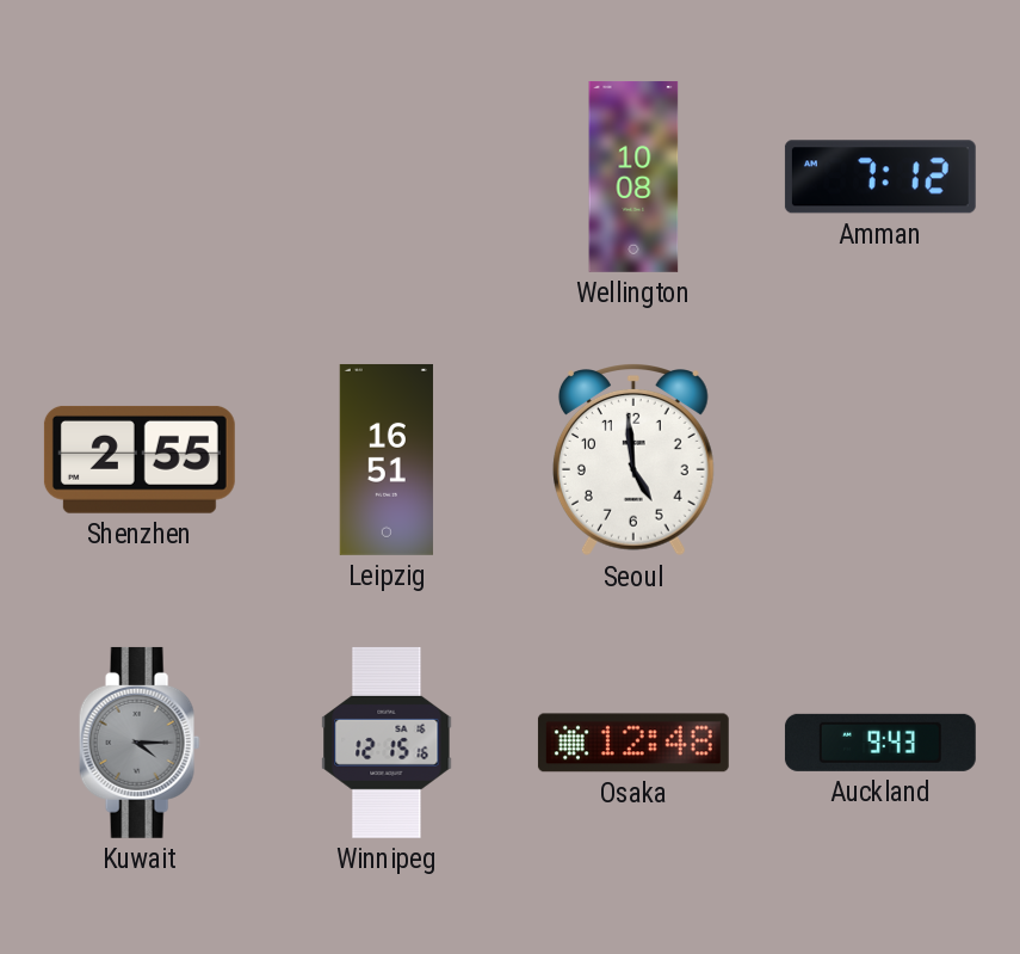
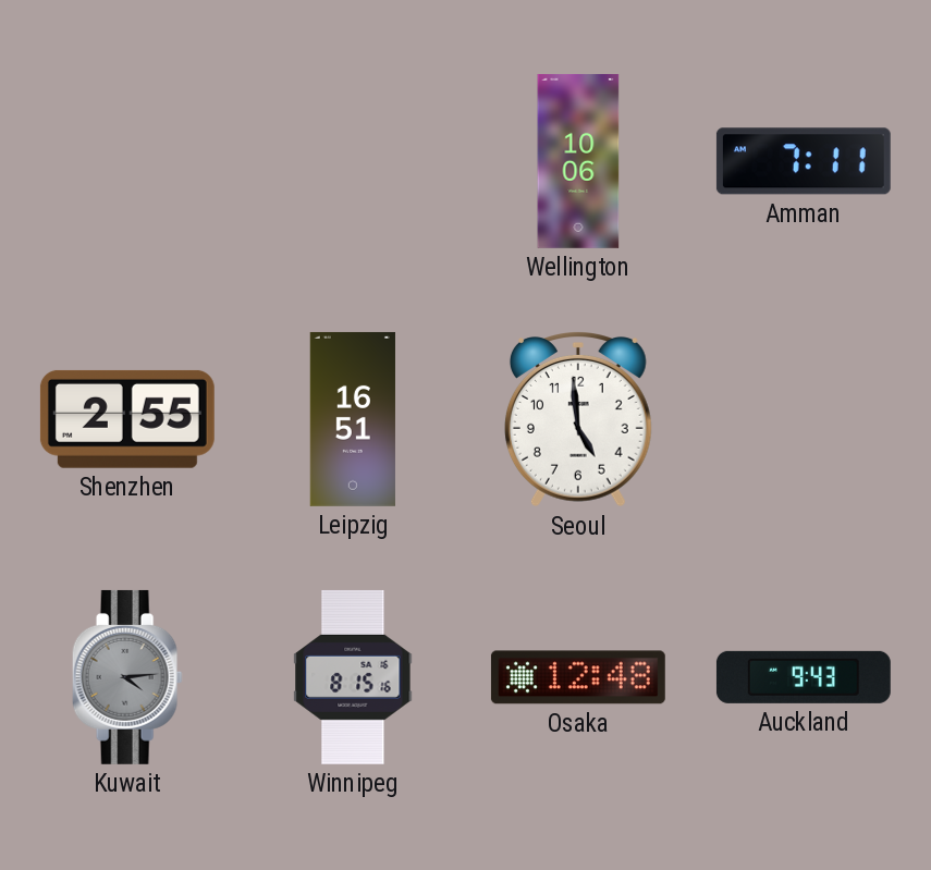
Wellington: 10:08 -> 10:06 (578, 161)
Amman: 7:12 -> 7:11 (804, 161)
Kuwait: 4:15 -> 4:14 (127, 677)
Winnipeg: 12:15 -> 8:15 (353, 677)
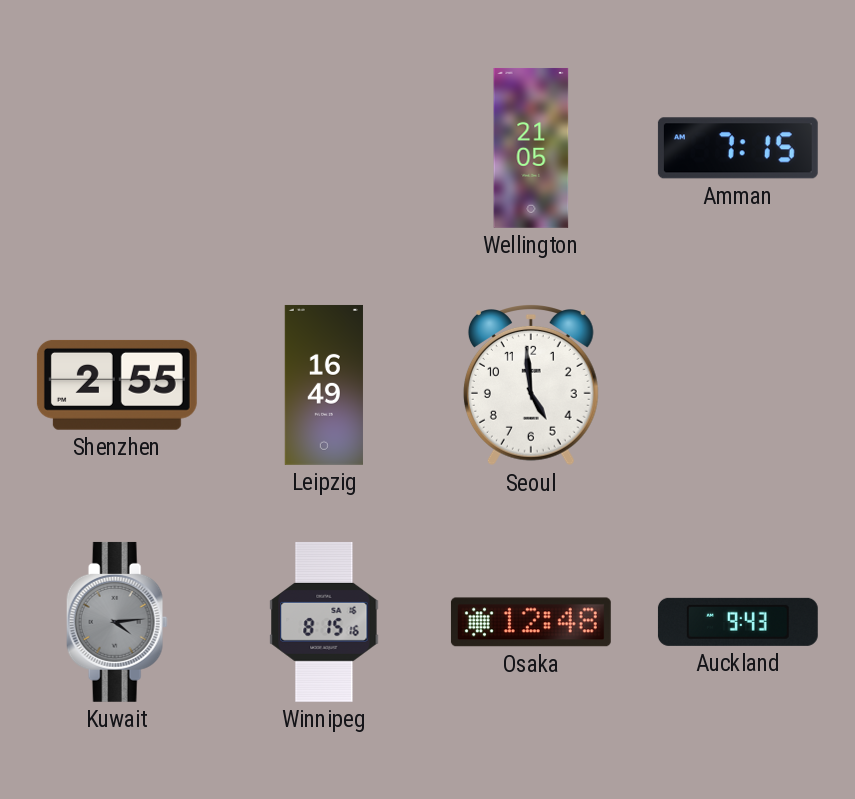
Wellington: 10:06 -> 21:05 (531, 148)
Amman: 7:11 -> 7:15 (738, 148)
Leipzig: 16:51 -> 16:49 (324, 385)
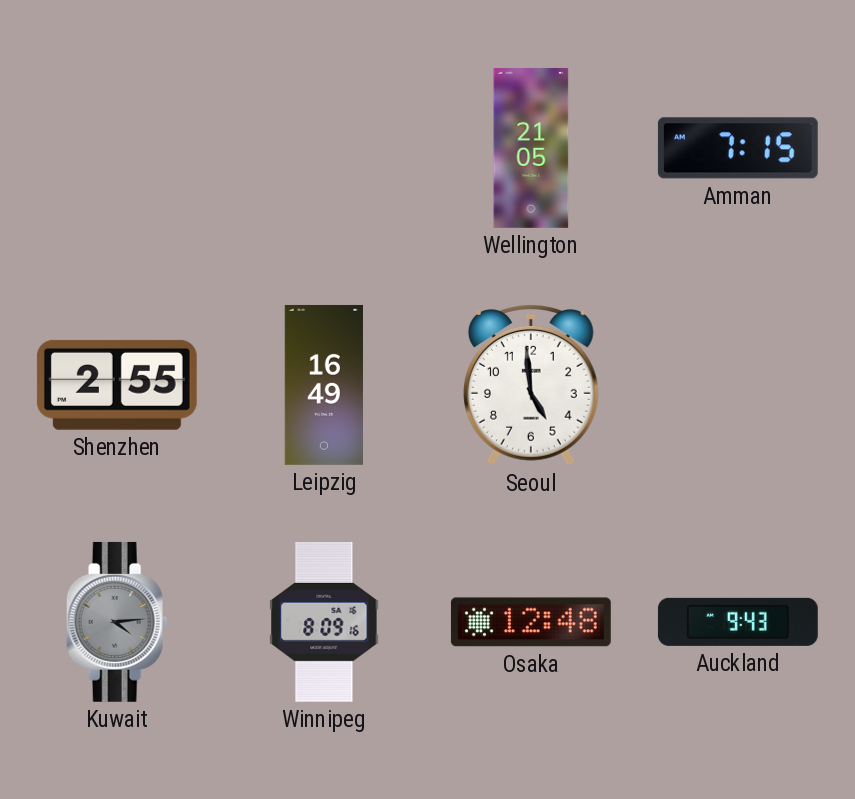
Winnipeg: 8:15 -> 8:09 (324, 622)
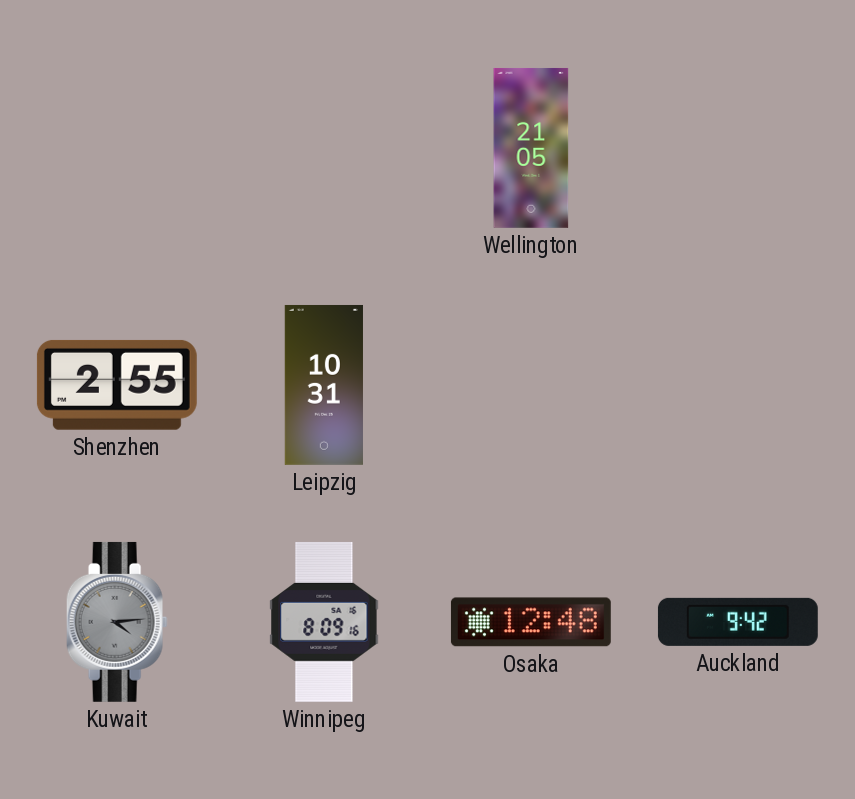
Amman: 7:15 -> none (738, 148)
Leipzig: 16:49 -> 10:31 (324, 385)
Seoul: 4:59 -> none (531, 386)
Auckland: 9:43 -> 9:42 (738, 622)
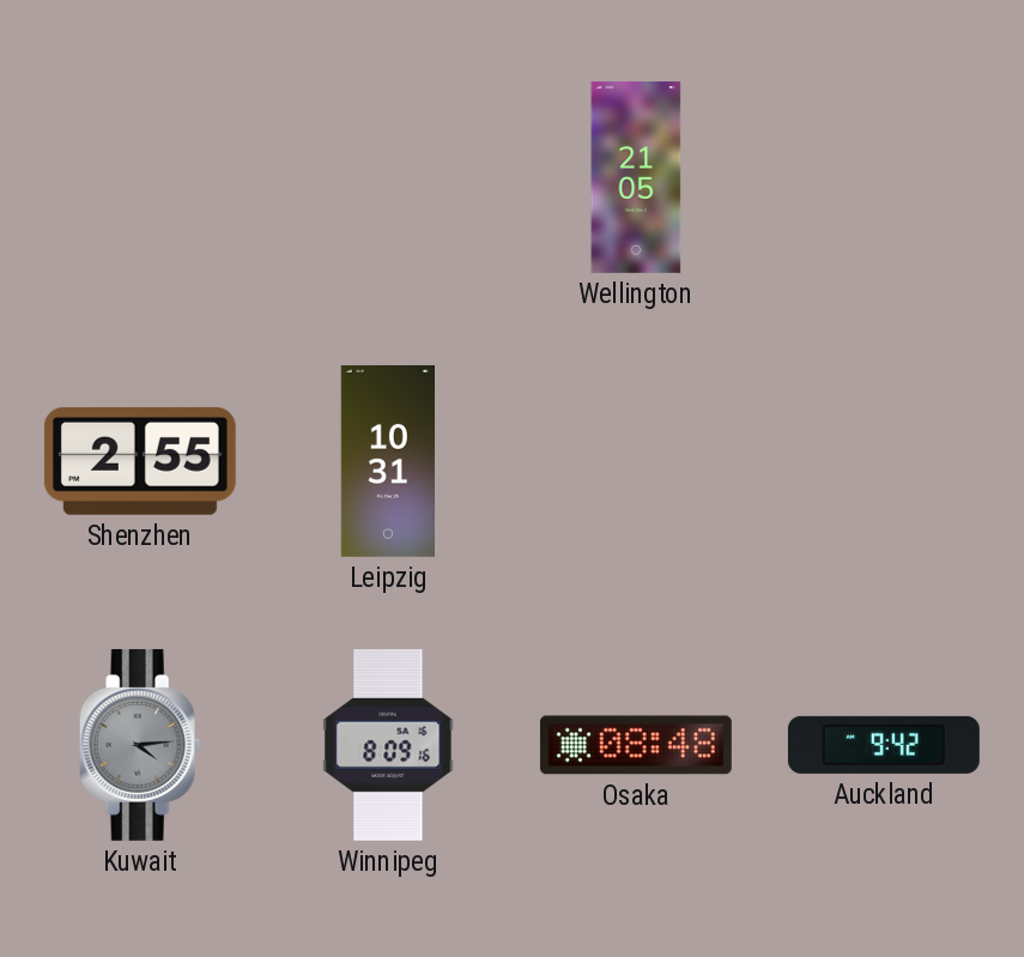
Osaka: 12:48 -> 08:48 (636, 745)
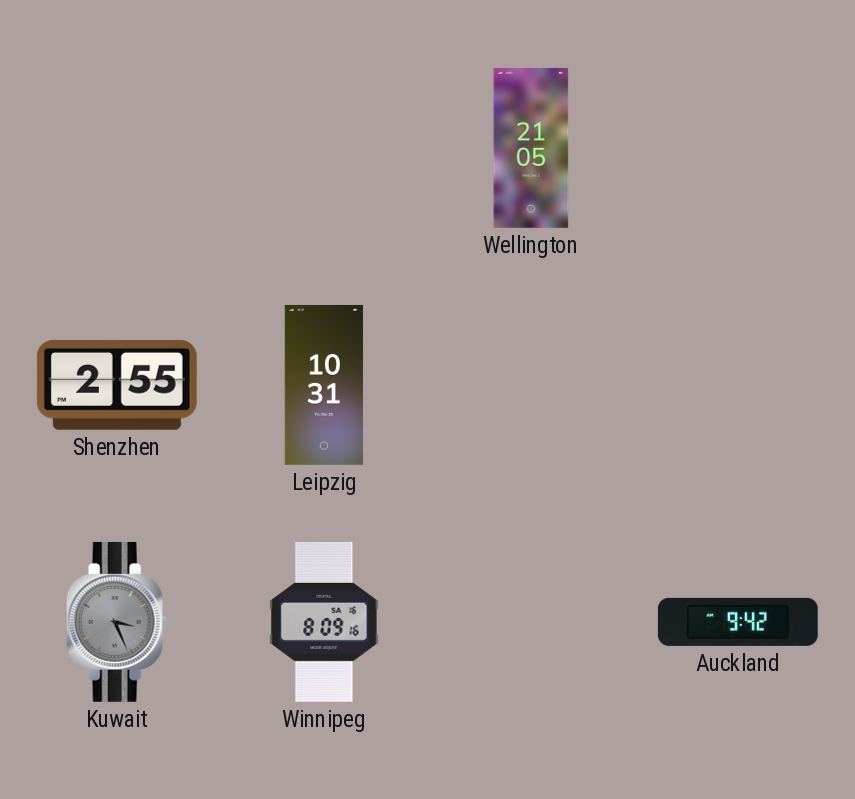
Kuwait: 4:14 -> 3:26 (117, 622)
Osaka: 08:48 -> none (636, 745)
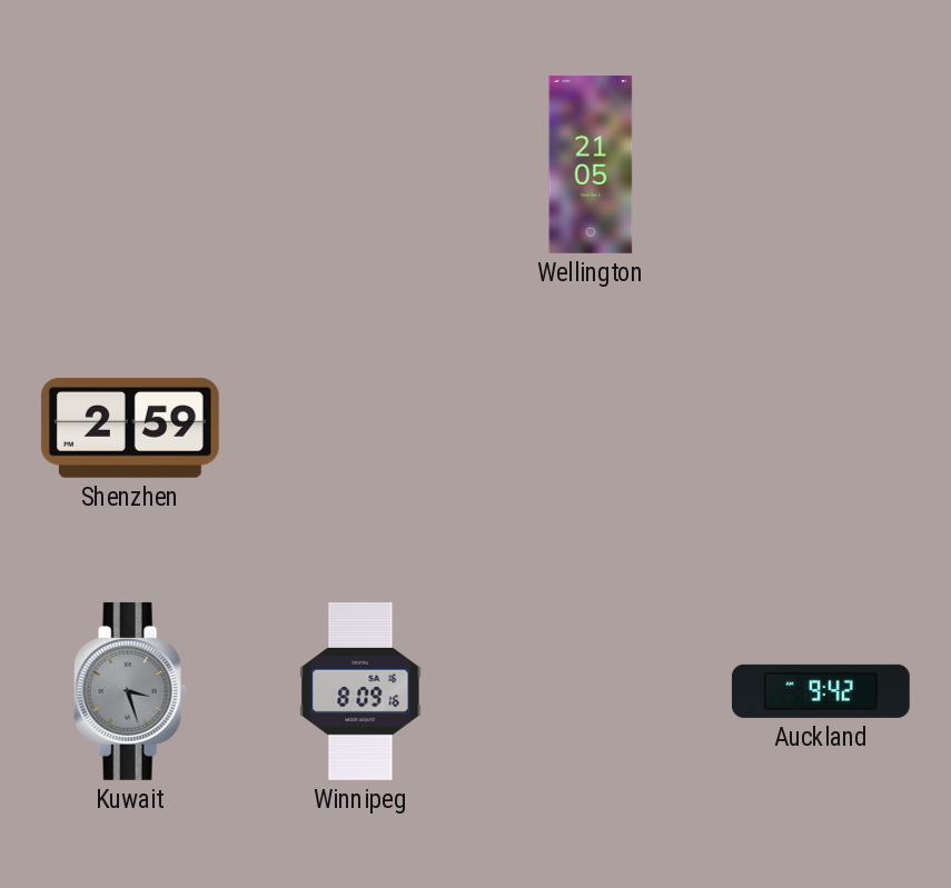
Shenzhen: 2:55 -> 2:59 (130, 428)
Leipzig: 10:31 -> none (324, 385)
Kuwait: 3:26 -> 3:27 (130, 691)
